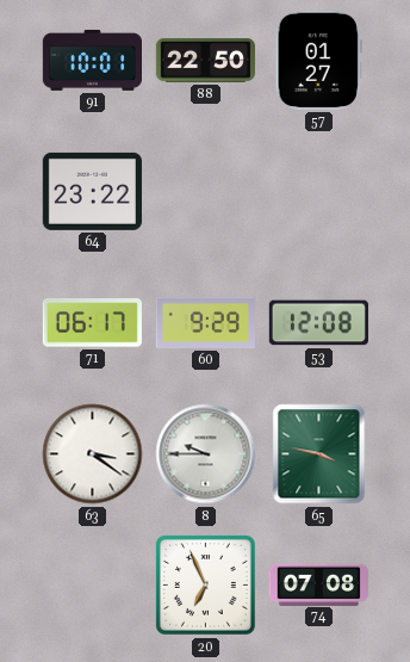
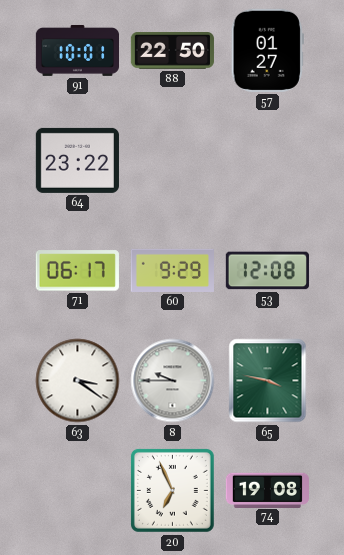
74: 07:08 -> 19:08 (267, 490)
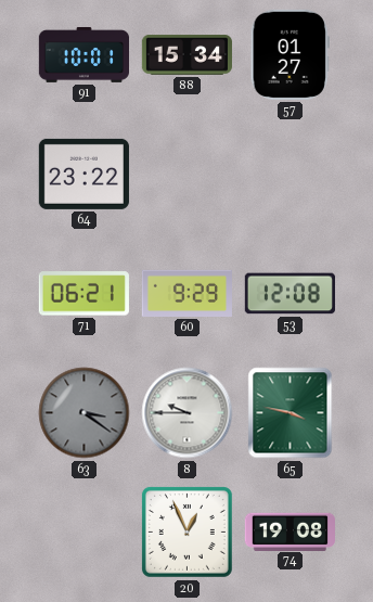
88: 22:50 -> 15:34 (186, 55)
71: 06:17 -> 06:21 (83, 294)
63 dial: white -> grey (85, 413)
20: 6:56 -> 12:56 (186, 531)
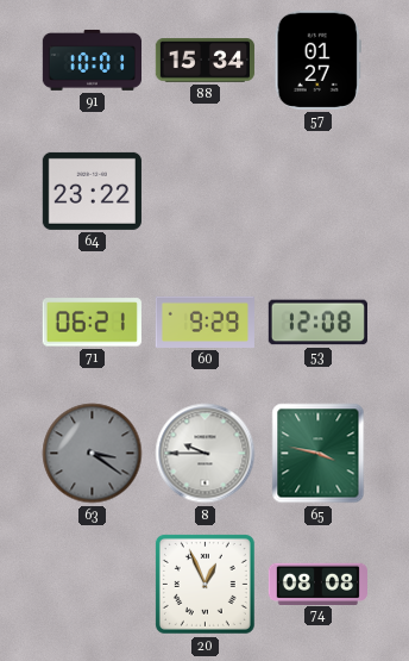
74: 19:08 -> 08:08 (317, 584)
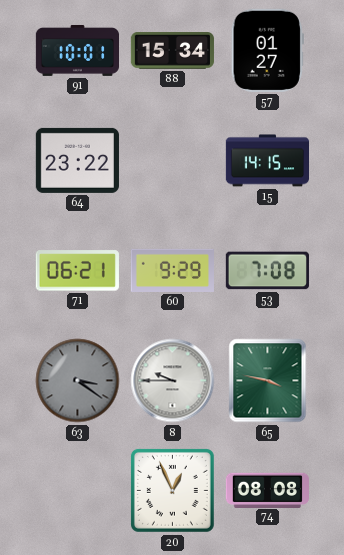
15: none -> 14:15 (267, 161)
53: 12:08 -> 7:08 (267, 271)
